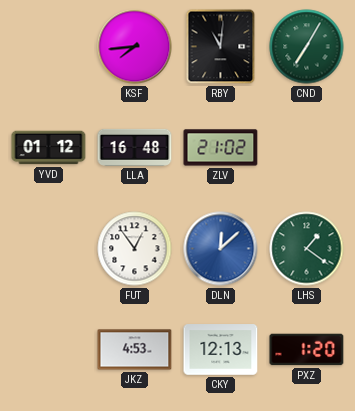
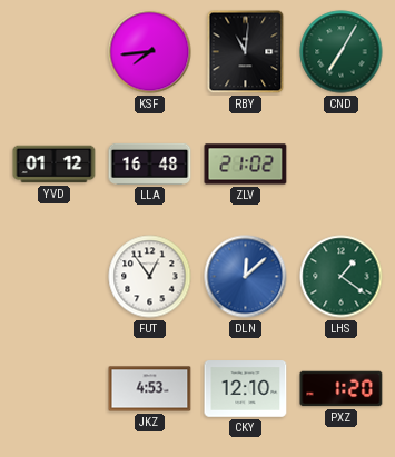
CKY: 12:13 -> 12:10 (246, 389)
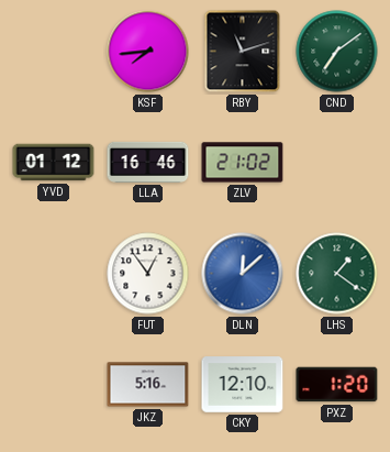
RBY: 11:01 -> 11:12 (243, 52)
CND: 7:05 -> 7:09 (337, 52)
LLA: 16:48 -> 16:46 (148, 162)
JKZ: 4:53 -> 5:16 (148, 385)
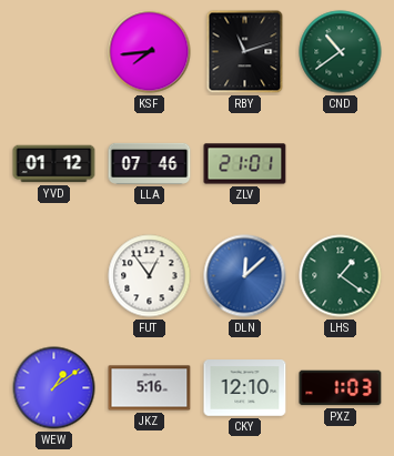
CND: 7:09 -> 10:39 (341, 52)
LLA: 16:46 -> 07:46 (150, 163)
ZLV: 21:02 -> 21:01 (245, 164)
WEW: none -> 1:09 (54, 388)
PXZ: 1:20 -> 1:03 (341, 388)
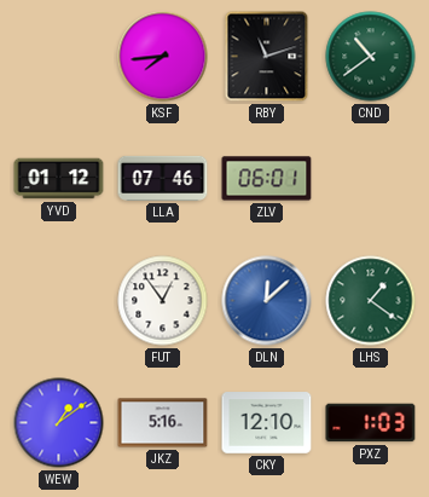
ZLV: 21:01 -> 06:01 (267, 179)
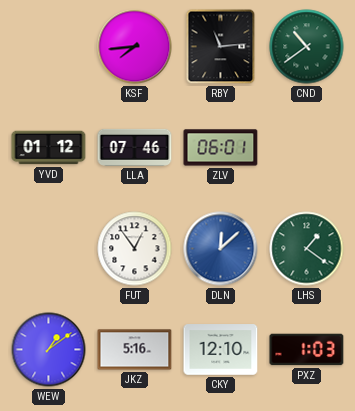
RBY: 11:12 -> 11:14 (221, 47)
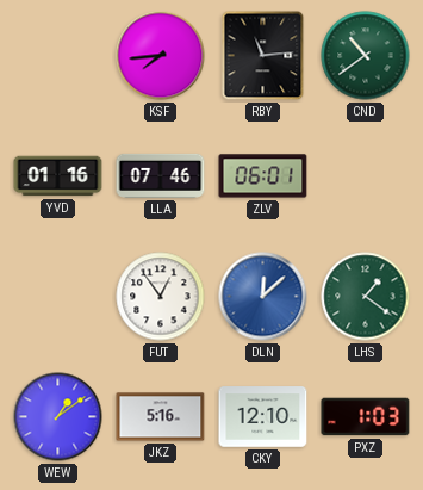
YVD: 01:12 -> 01:16 (58, 176)
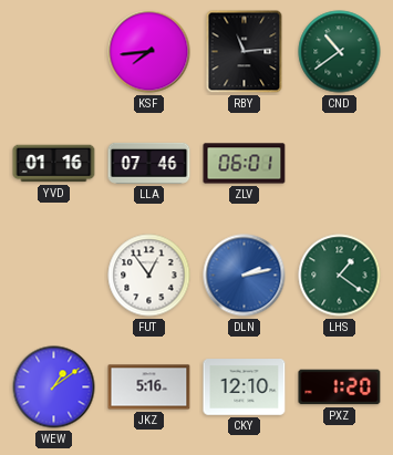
DLN: 12:08 -> 2:13 (245, 276)
PXZ: 1:03 -> 1:20 (340, 387)
